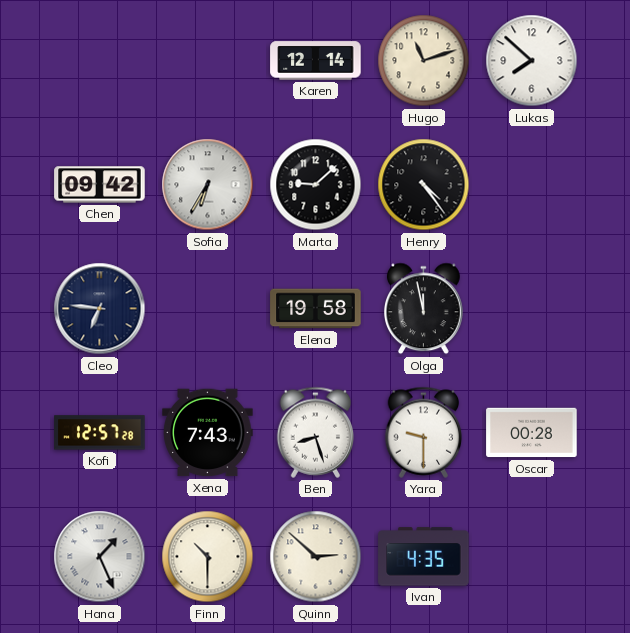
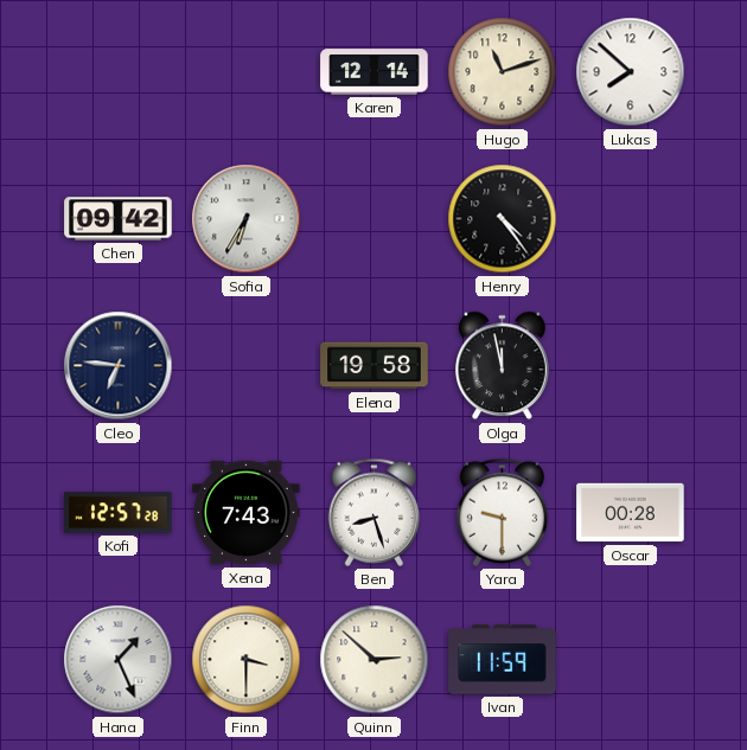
Marta: 9:08 -> none (316, 185)
Finn: 10:30 -> 3:30 (247, 660)
Ivan: 4:35 -> 11:59 (503, 660)
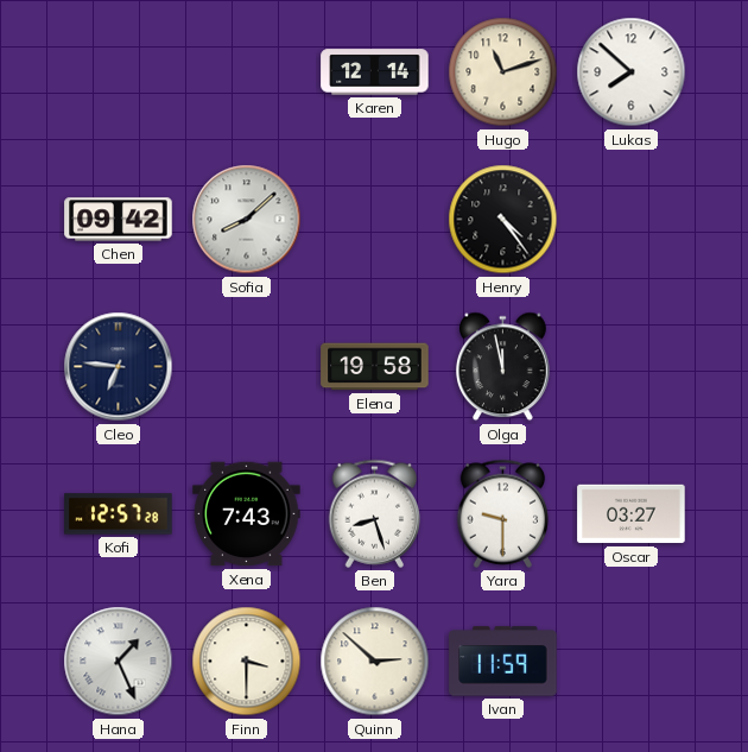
Sofia: 6:35 -> 8:08 (247, 220)
Oscar: 00:28 -> 03:27 (632, 514)
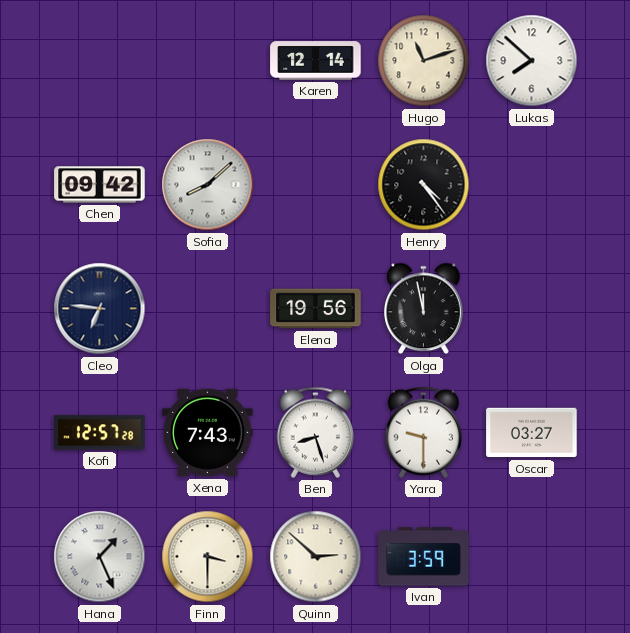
Elena: 19:58 -> 19:56 (316, 309)
Ivan: 11:59 -> 3:59 (424, 557)
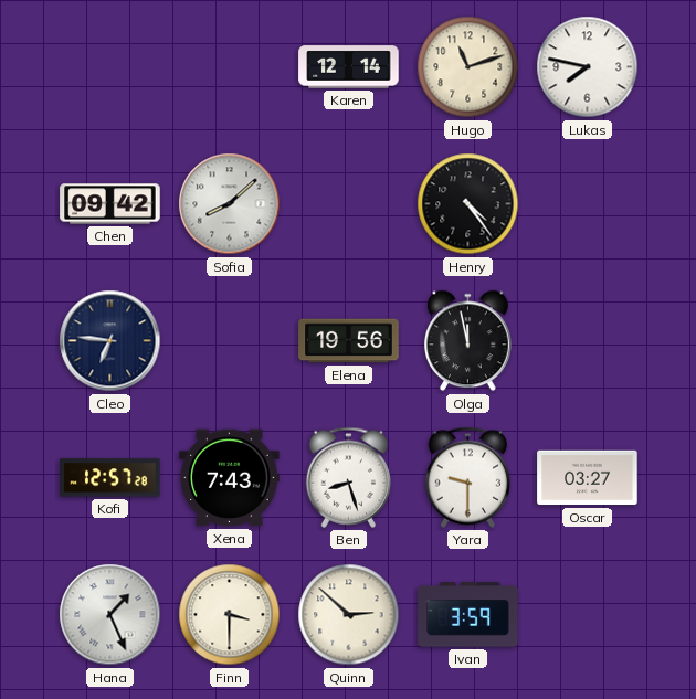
Lukas: 7:52 -> 7:47 (588, 67)
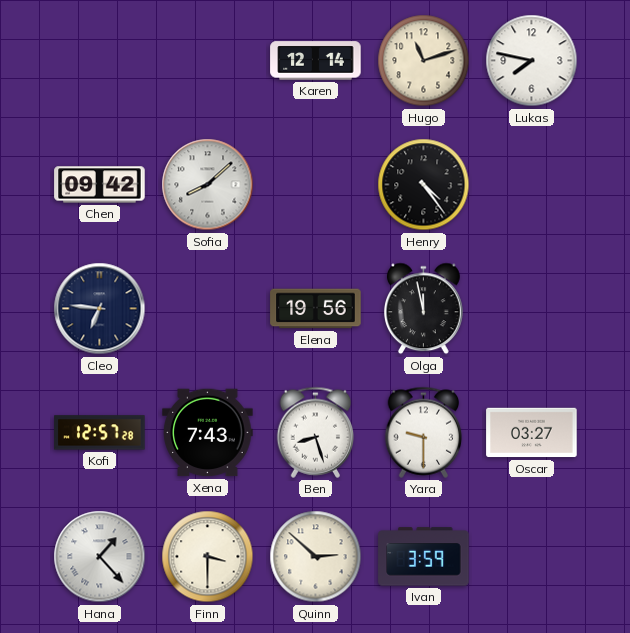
Hana: 1:26 -> 1:23 (100, 557)
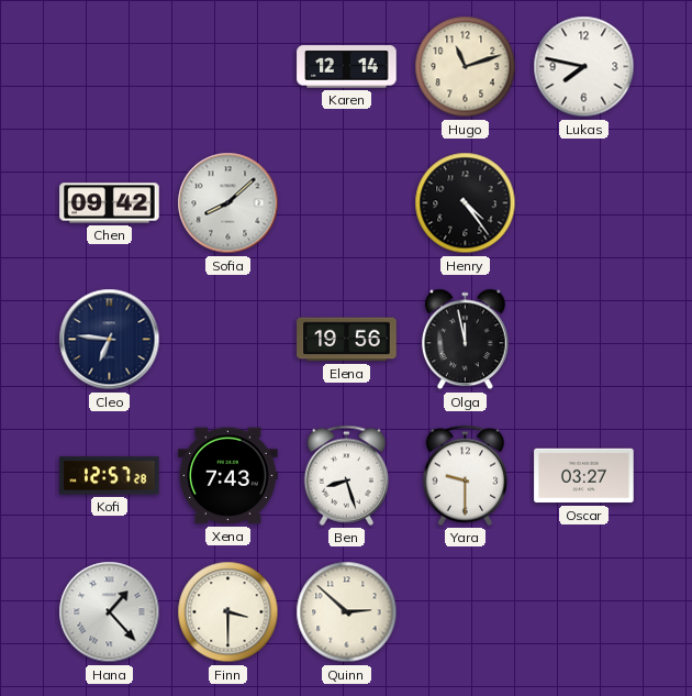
Ivan: 3:59 -> none (424, 557)
